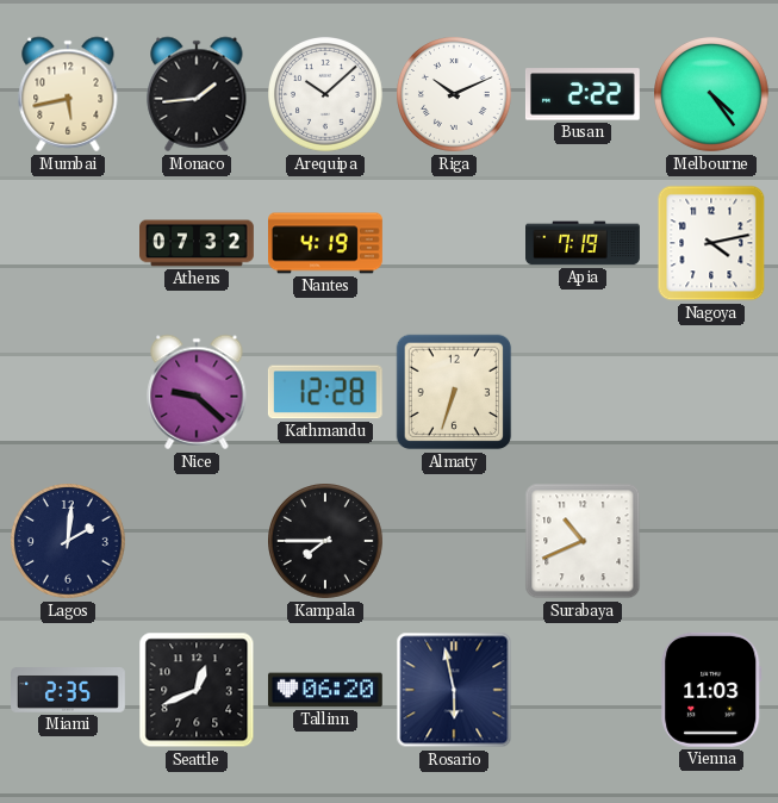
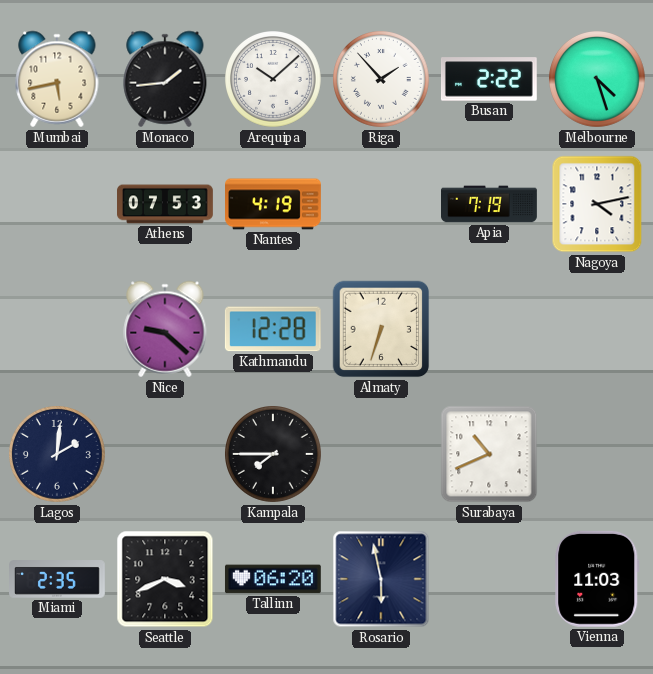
Riga: 10:11 -> 1:53 (382, 80)
Melbourne: 4:24 -> 4:27 (598, 80)
Athens: 07:32 -> 07:53 (166, 204)
Seattle: 12:41 -> 3:41 (165, 579)
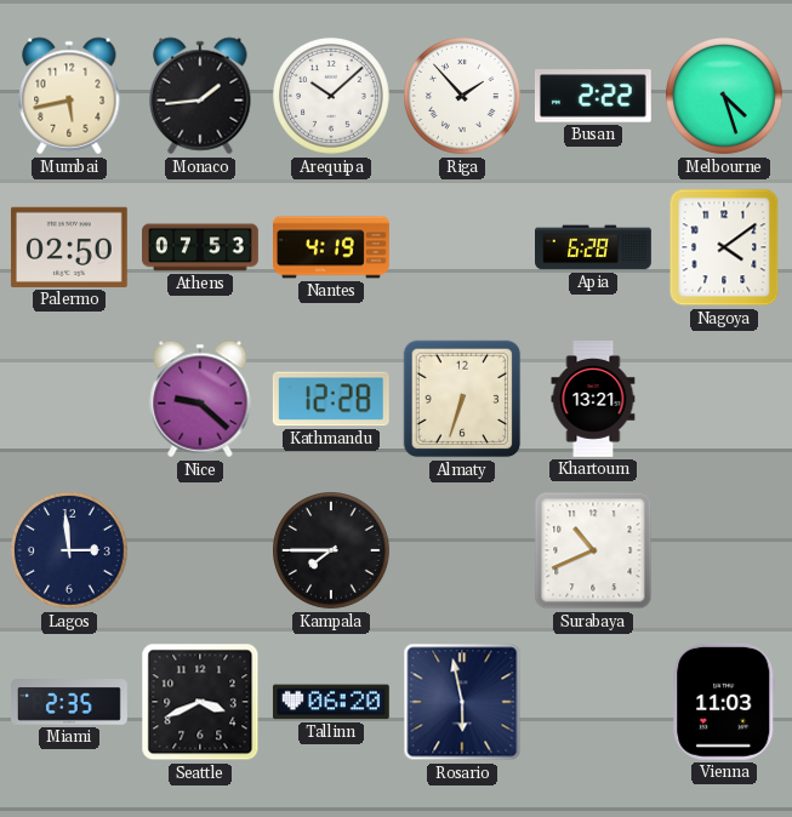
Palermo: none -> 02:50 (69, 247)
Apia: 7:19 -> 6:28 (594, 247)
Nagoya: 4:13 -> 4:09 (724, 247)
Khartoum: none -> 13:21 (593, 400)
Lagos: 2:01 -> 2:59 (70, 552)
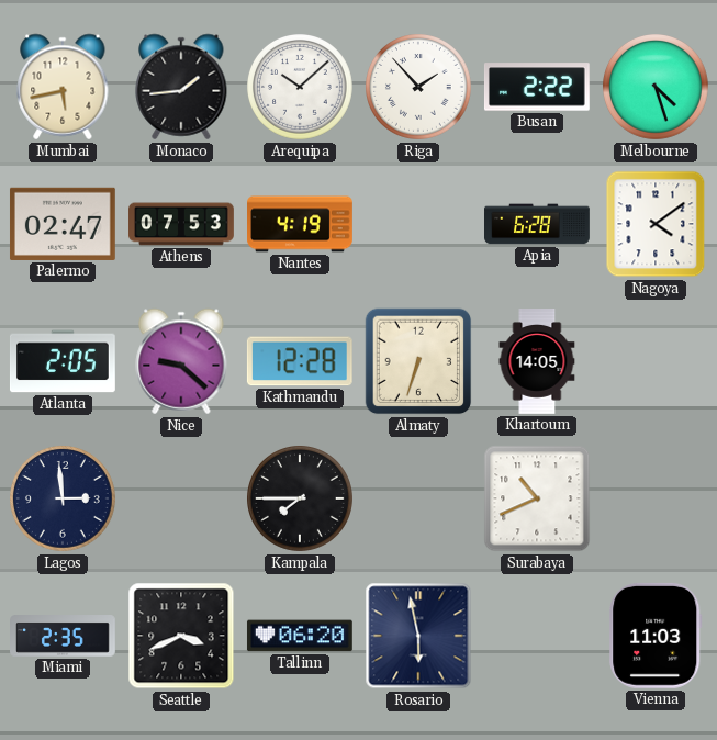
Palermo: 02:50 -> 02:47 (63, 224)
Atlanta: none -> 2:05 (63, 361)
Khartoum: 13:21 -> 14:05 (537, 362)
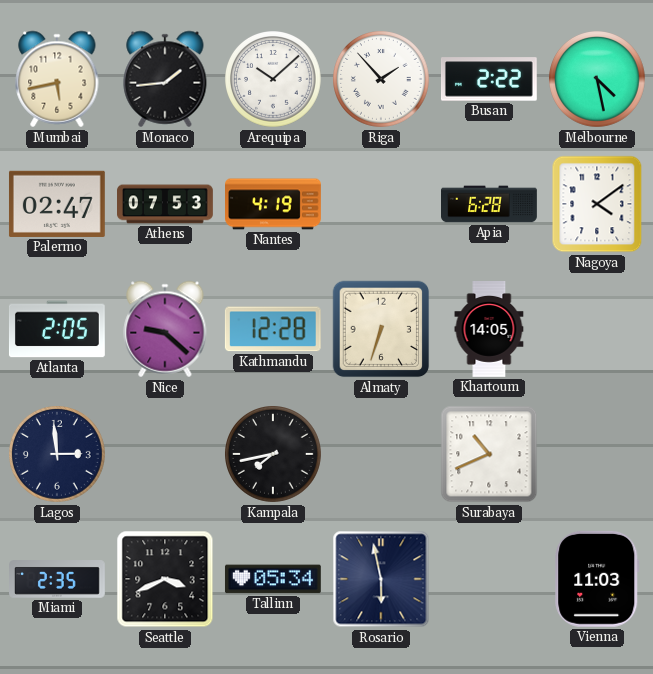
Melbourne: 4:27 -> 4:28 (598, 80)
Kampala: 7:45 -> 7:43 (274, 455)
Tallinn: 06:20 -> 05:34 (273, 579)
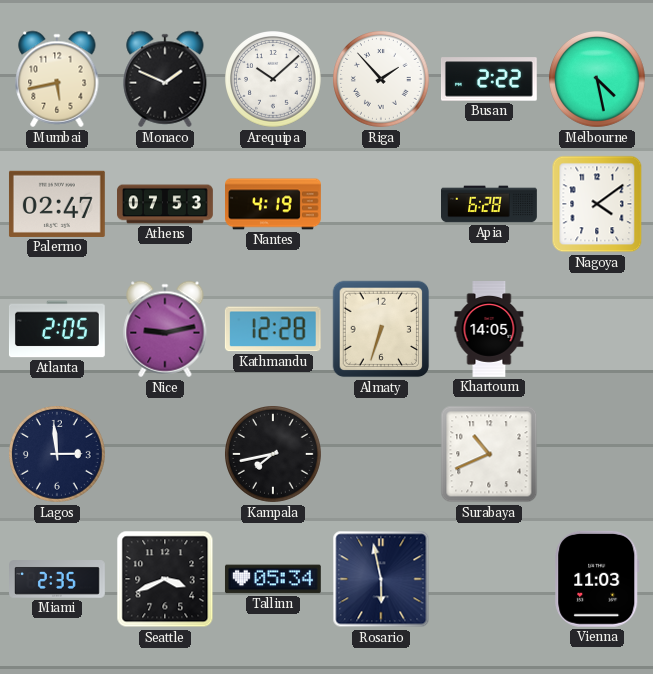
Monaco: 1:44 -> 1:49 (165, 79)
Nice: 9:22 -> 9:13 (165, 329)
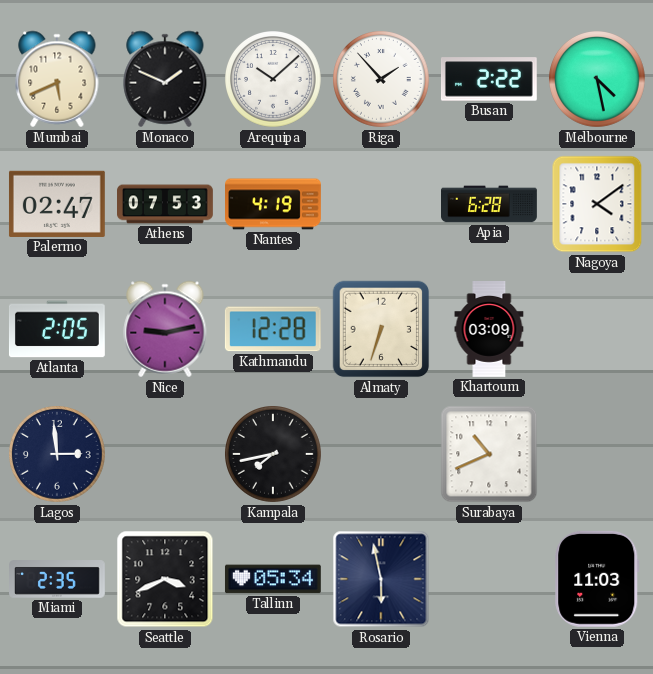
Mumbai: 5:43 -> 5:41 (57, 79)
Khartoum: 14:05 -> 03:09 (489, 330)
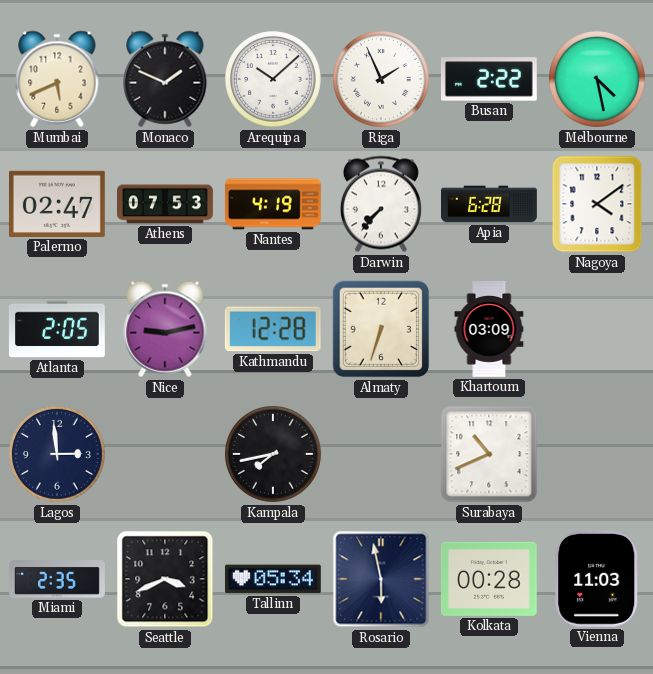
Riga: 1:53 -> 1:56 (382, 80)
Darwin: none -> 7:37 (381, 204)
Kolkata: none -> 00:28 (489, 579)
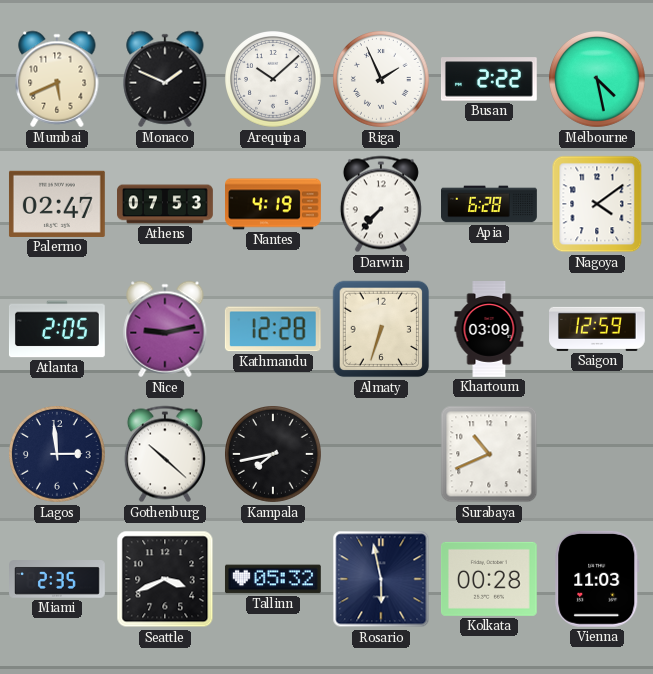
Saigon: none -> 12:59 (598, 329)
Gothenburg: none -> 10:22 (165, 454)
Tallinn: 05:34 -> 05:32 (273, 579)
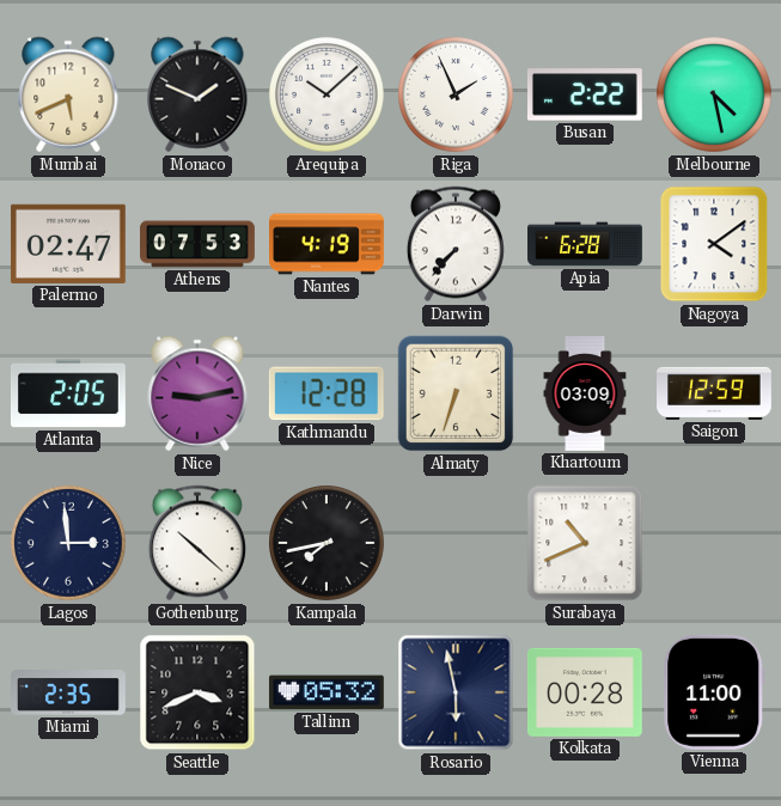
Vienna: 11:03 -> 11:00 (714, 692)
